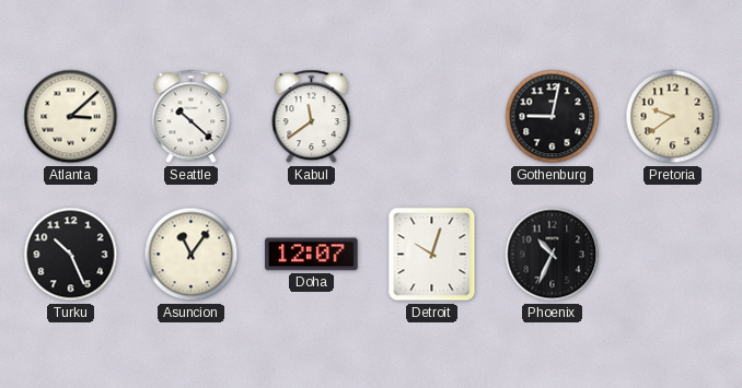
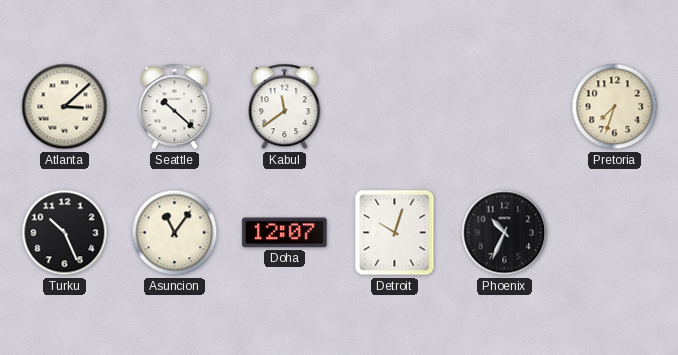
Gothenburg: 9:02 -> none (553, 117)
Pretoria: 9:39 -> 7:33 (615, 107)
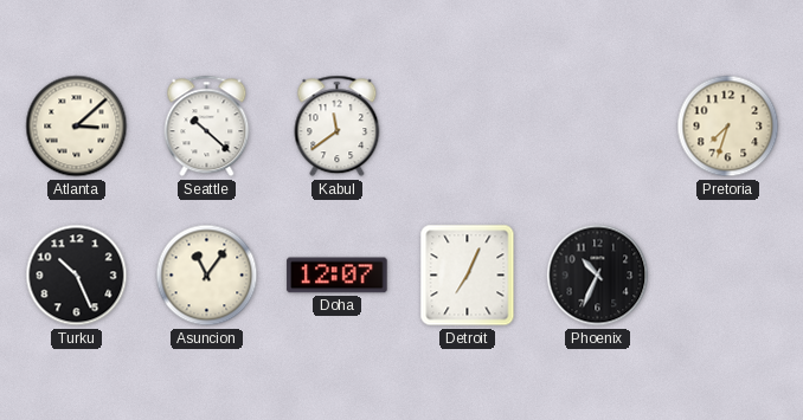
Detroit: 10:03 -> 7:04 (468, 276)
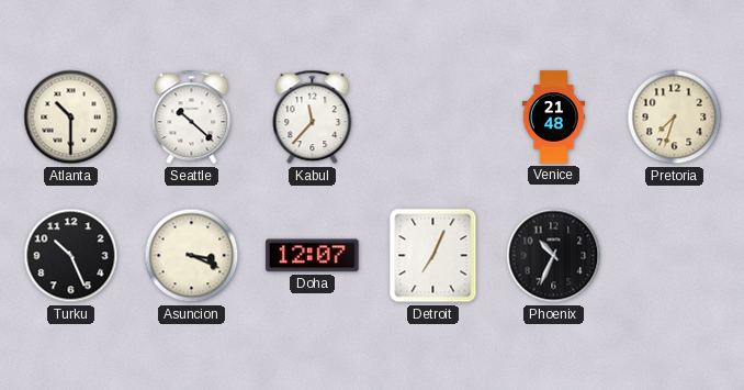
Atlanta: 3:08 -> 10:30 (71, 118)
Kabul: 11:39 -> 11:37 (313, 118)
Venice: none -> 21:48 (553, 118)
Asuncion: 11:06 -> 3:19 (192, 256)
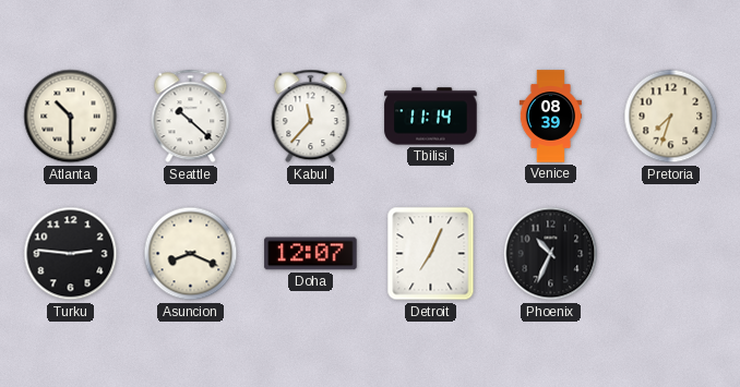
Tbilisi: none -> 11:14 (431, 117)
Venice: 21:48 -> 08:39 (550, 117)
Turku: 10:26 -> 2:46 (71, 254)
Asuncion: 3:19 -> 8:19 (191, 254)
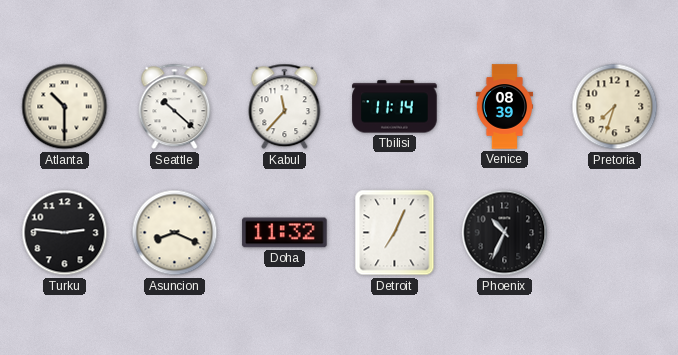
Doha: 12:07 -> 11:32 (285, 233)
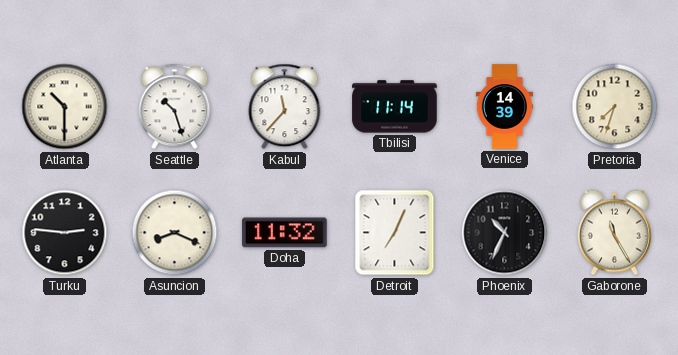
Seattle: 10:22 -> 10:27 (175, 107)
Venice: 08:39 -> 14:39 (504, 107)
Gaborone: none -> 11:25 (614, 233)
